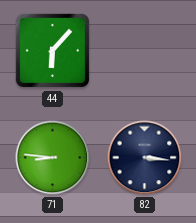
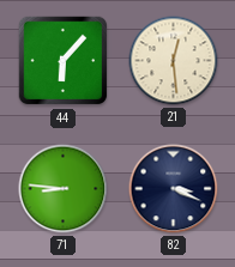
21: none -> 12:29 (174, 61)
82: 3:16 -> 3:19 (174, 189)
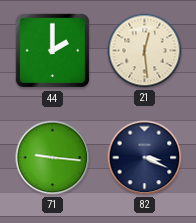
44: 6:07 -> 2:00 (53, 51)
71: 8:46 -> 9:16 (53, 158)
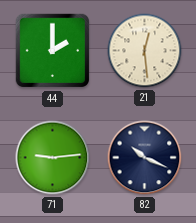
71: 9:16 -> 9:14 (53, 158)
82: 3:19 -> 10:19 (145, 158)
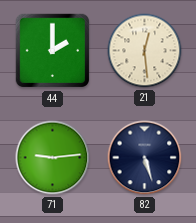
82: 10:19 -> 5:27 (145, 158)
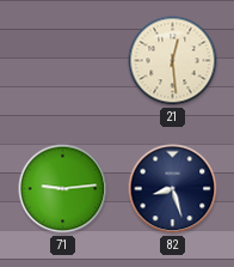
44: 2:00 -> none (53, 51)
82: 5:27 -> 8:27 (173, 189)
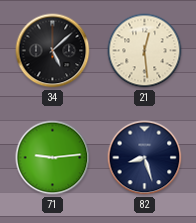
34: none -> 5:08 (53, 51)
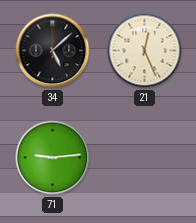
21: 12:29 -> 12:26 (145, 51)
82: 8:27 -> none (145, 158)
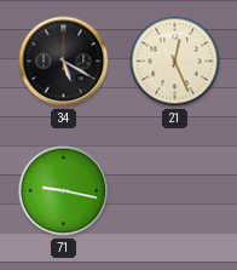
34: 5:08 -> 5:20 (64, 62)
71: 9:14 -> 9:17 (64, 191)
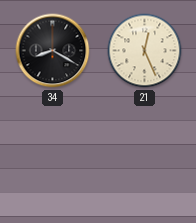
34: 5:20 -> 8:20 (53, 51)
71: 9:17 -> none (64, 191)
